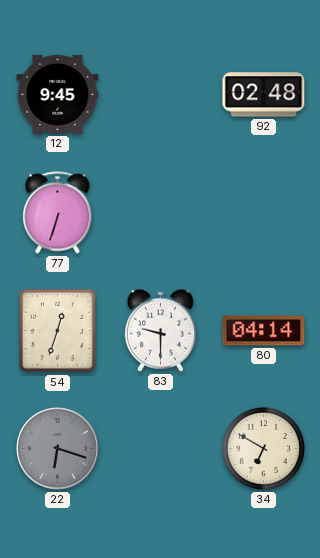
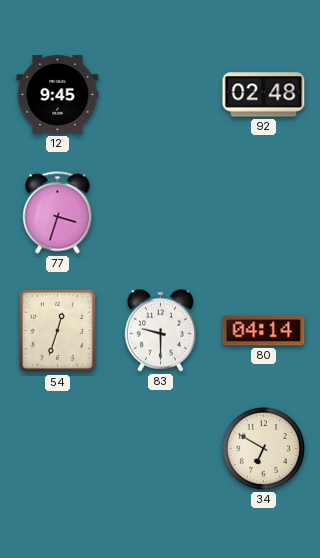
77: 6:33 -> 3:33 (58, 213)
22: 6:18 -> none (58, 449)
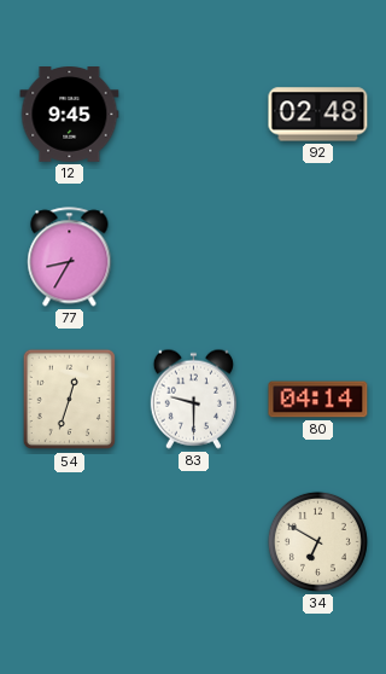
77: 3:33 -> 8:35 (70, 257)
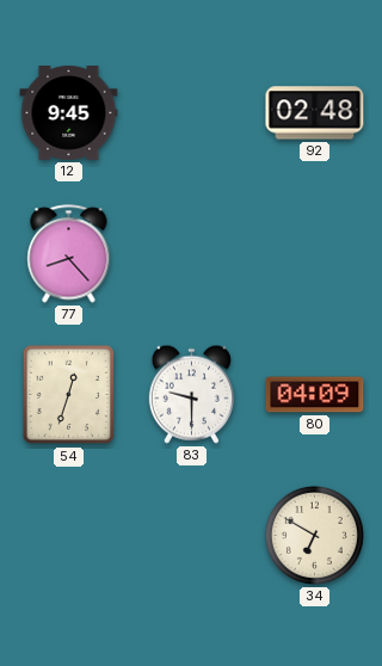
77: 8:35 -> 8:23 (69, 254)
80: 04:14 -> 04:09 (315, 395)
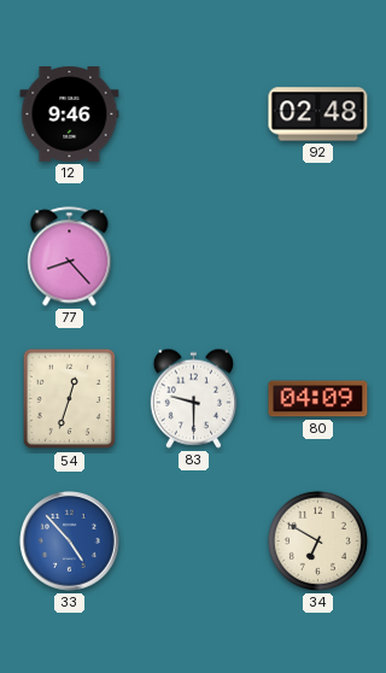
12: 9:45 -> 9:46 (70, 115)
33: none -> 4:53 (70, 542)
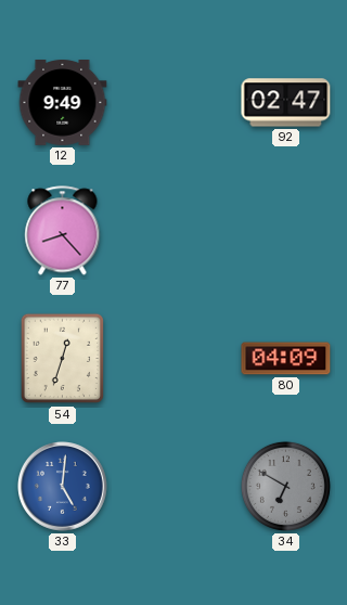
12: 9:46 -> 9:49 (63, 103)
92: 02:48 -> 02:47 (286, 103)
83: 9:30 -> none (193, 398)
33: 4:53 -> 5:01 (63, 487)
34 dial: cream -> grey (285, 486)
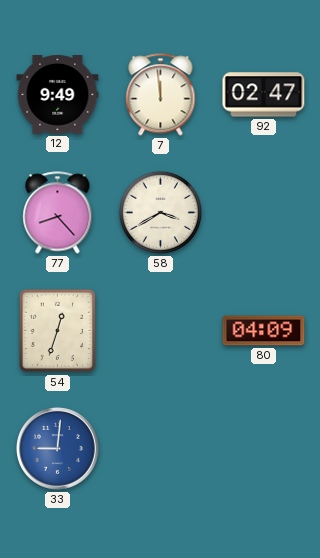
7: none -> 11:59 (161, 95)
58: none -> 3:40 (160, 212)
33: 5:01 -> 9:01 (58, 449)
34: 6:50 -> none (285, 486)
